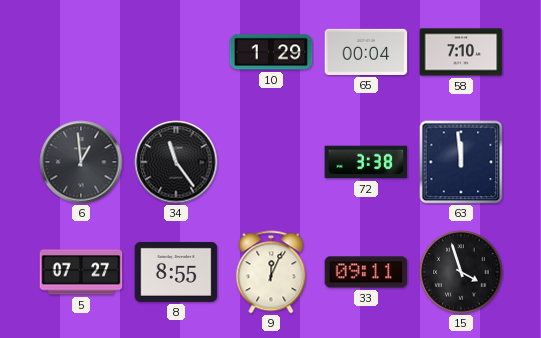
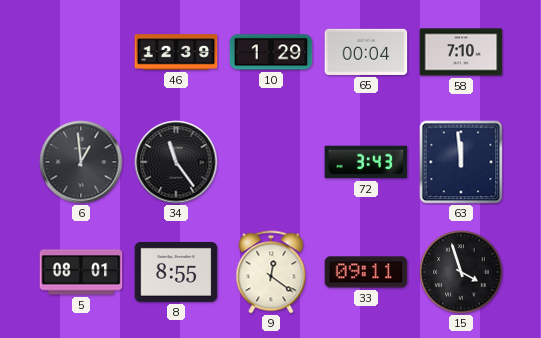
46: none -> 12:39 (176, 52)
72: 3:38 -> 3:43 (366, 162)
5: 07:27 -> 08:01 (81, 272)
9: 12:04 -> 12:21 (271, 272)
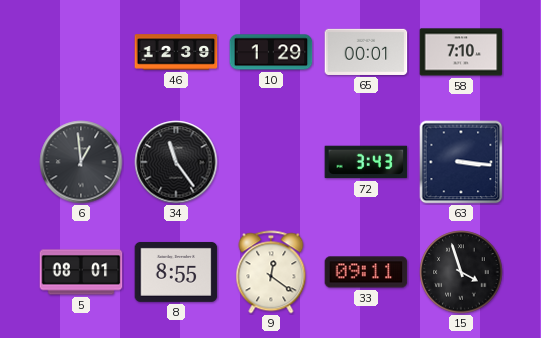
65: 00:04 -> 00:01 (366, 52)
63: 11:59 -> 3:16 (461, 162)
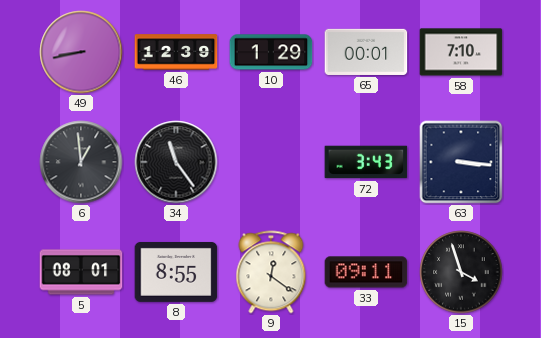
49: none -> 8:43 (81, 52)
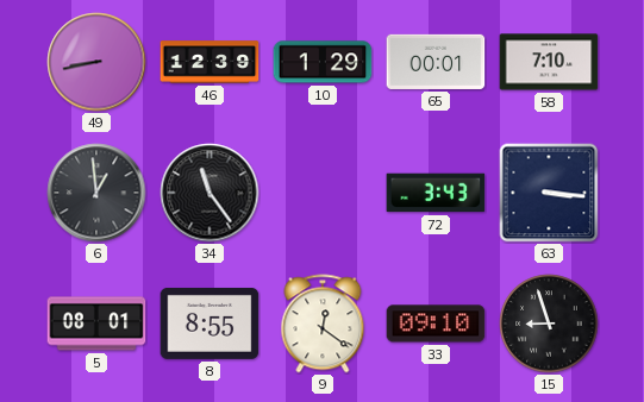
33: 09:11 -> 09:10 (436, 324)
15: 3:57 -> 8:57 (549, 324)
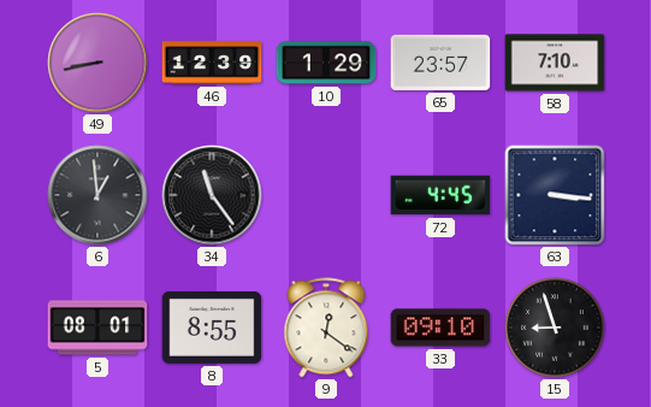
65: 00:01 -> 23:57 (440, 63)
72: 3:43 -> 4:45 (440, 195)
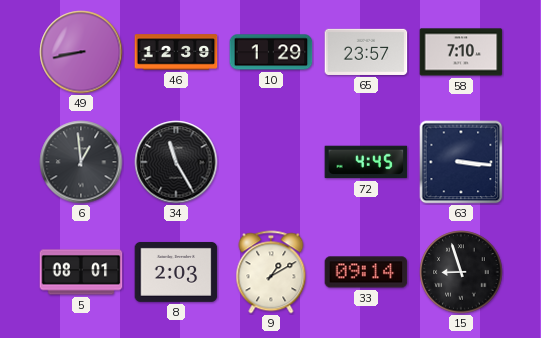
34: 11:24 -> 11:25 (176, 162)
8: 8:55 -> 2:03 (176, 272)
9: 12:21 -> 1:10 (271, 272)
33: 09:10 -> 09:14 (366, 272)
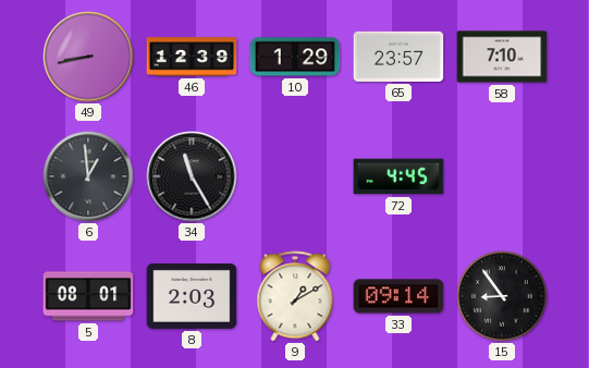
63: 3:16 -> none (461, 162)
15: 8:57 -> 8:54 (502, 296)
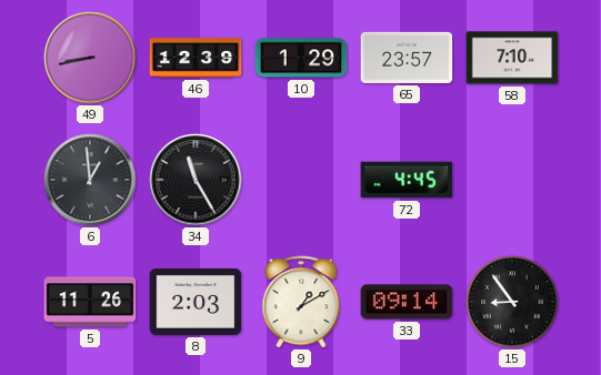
5: 08:01 -> 11:26 (90, 302)
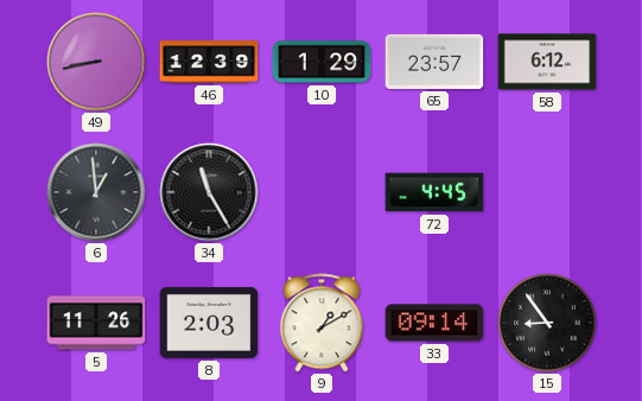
58: 7:10 -> 6:12 (547, 62)
